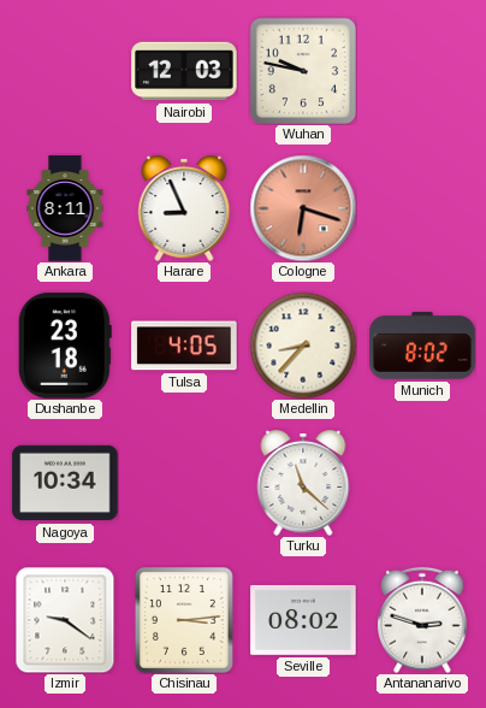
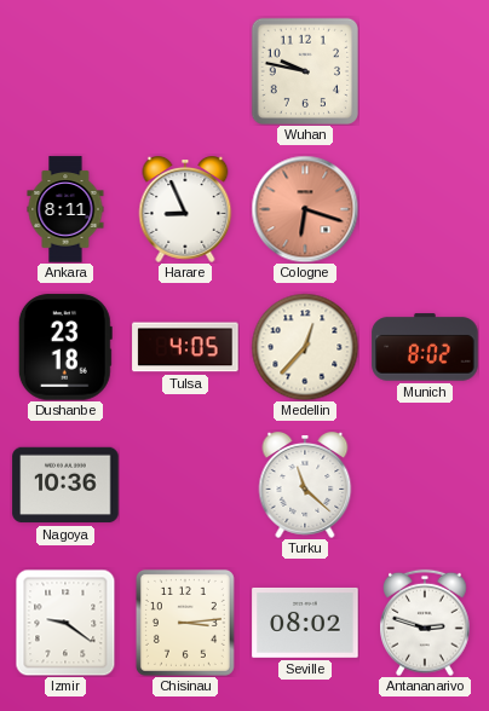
Nairobi: 12:03 -> none (184, 71)
Medellin: 8:37 -> 12:37 (305, 347)
Nagoya: 10:34 -> 10:36 (65, 485)
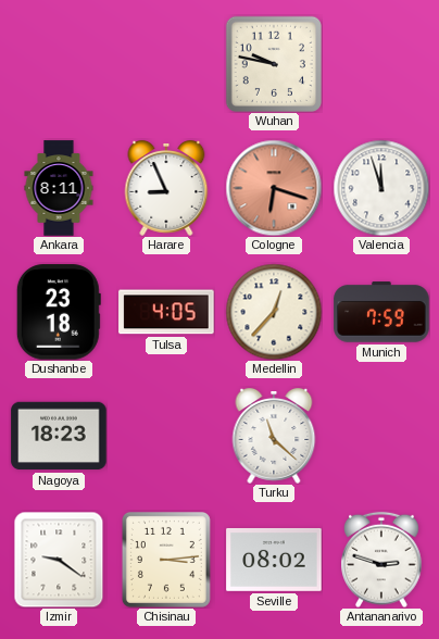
Valencia: none -> 11:57 (381, 188)
Munich: 8:02 -> 7:59 (381, 312)
Nagoya: 10:36 -> 18:23 (59, 436)
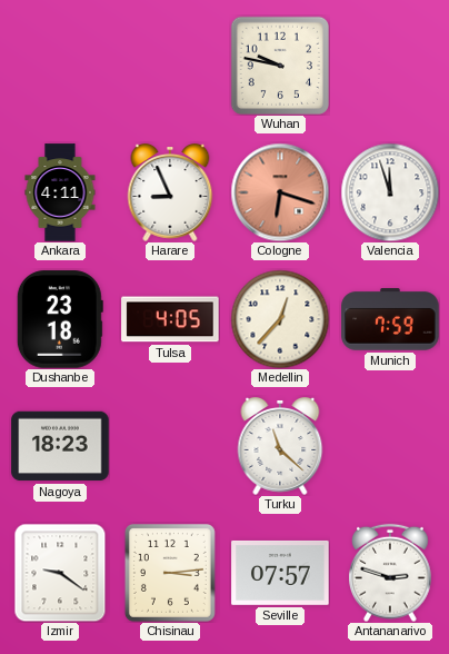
Ankara: 8:11 -> 4:11 (60, 192)
Seville: 08:02 -> 07:57 (280, 573)
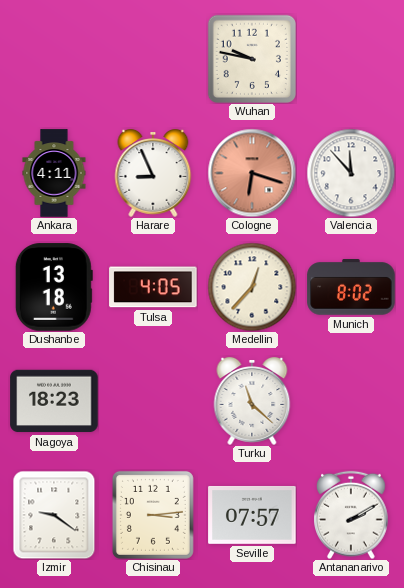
Valencia: 11:57 -> 11:53 (351, 173)
Dushanbe: 23:18 -> 13:18 (54, 287)
Munich: 7:59 -> 8:02 (351, 287)
Antananarivo: 2:48 -> 2:10 (351, 515)
